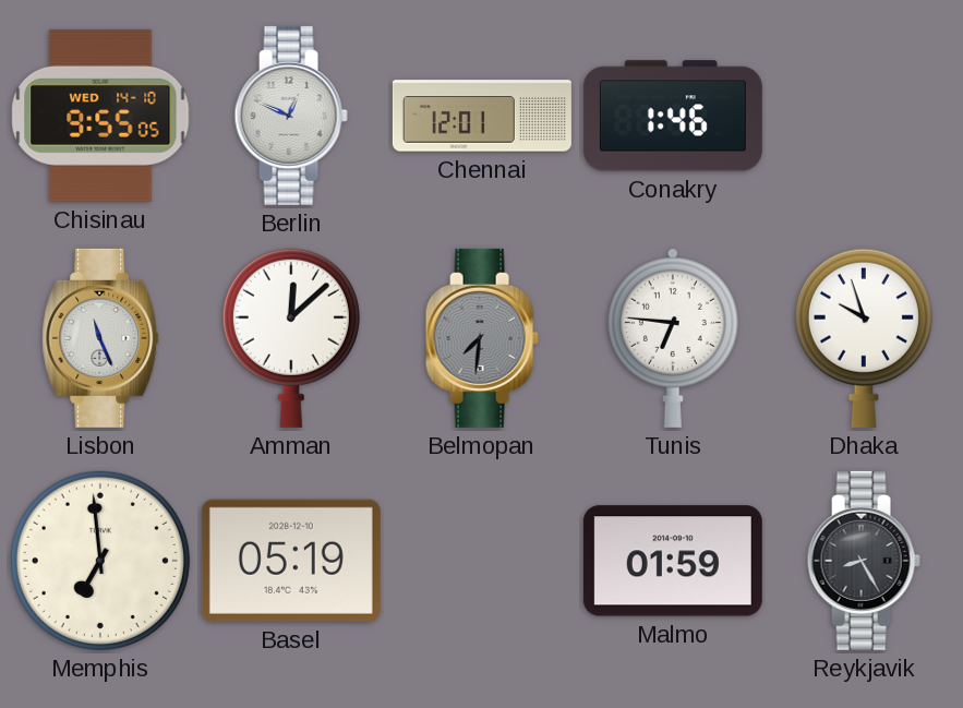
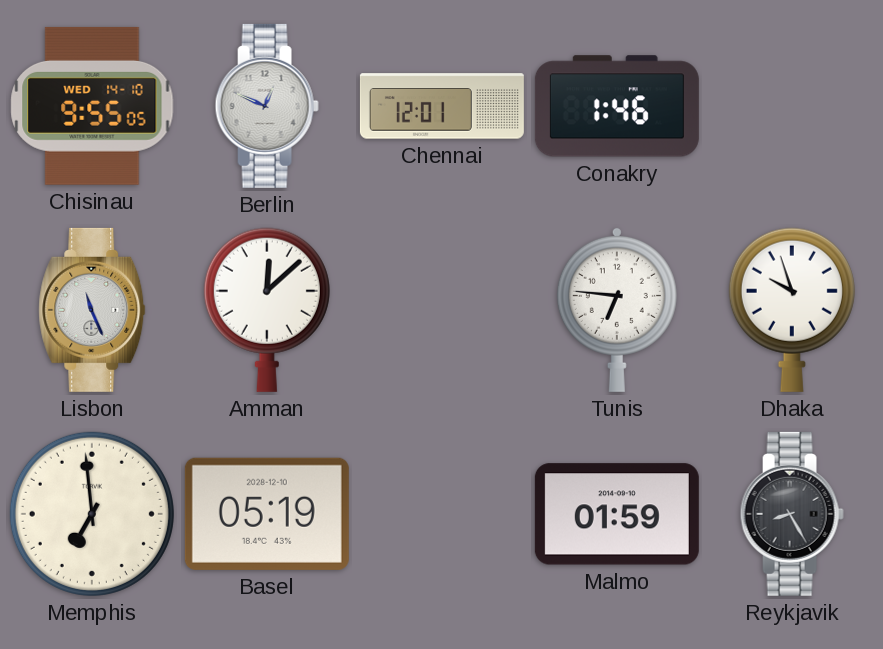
Belmopan: 7:31 -> none (482, 338)
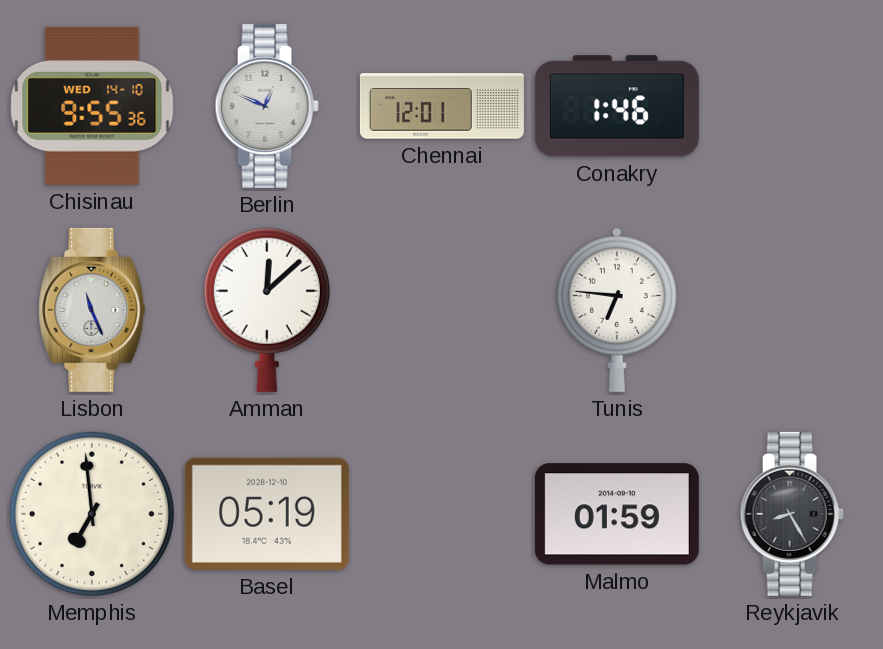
Chisinau: 9:55:05 -> 9:55:36 (92, 106)
Dhaka: 9:57 -> none (792, 310)
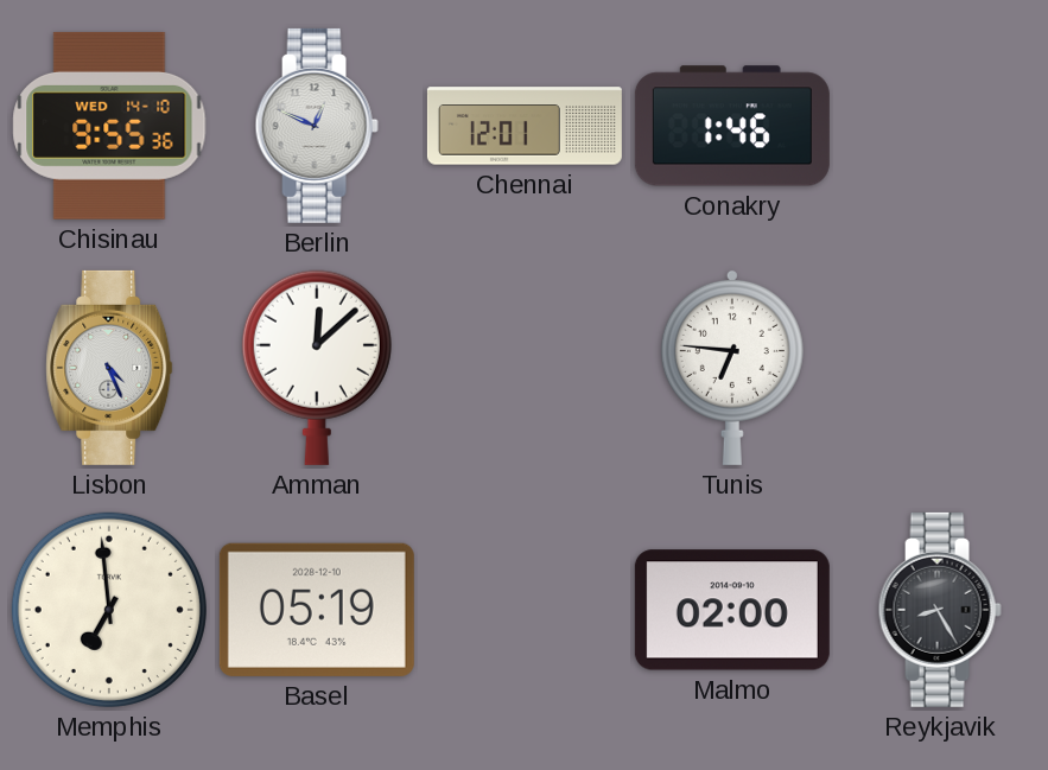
Lisbon: 11:26 -> 4:26 (109, 368)
Malmo: 01:59 -> 02:00 (732, 610)
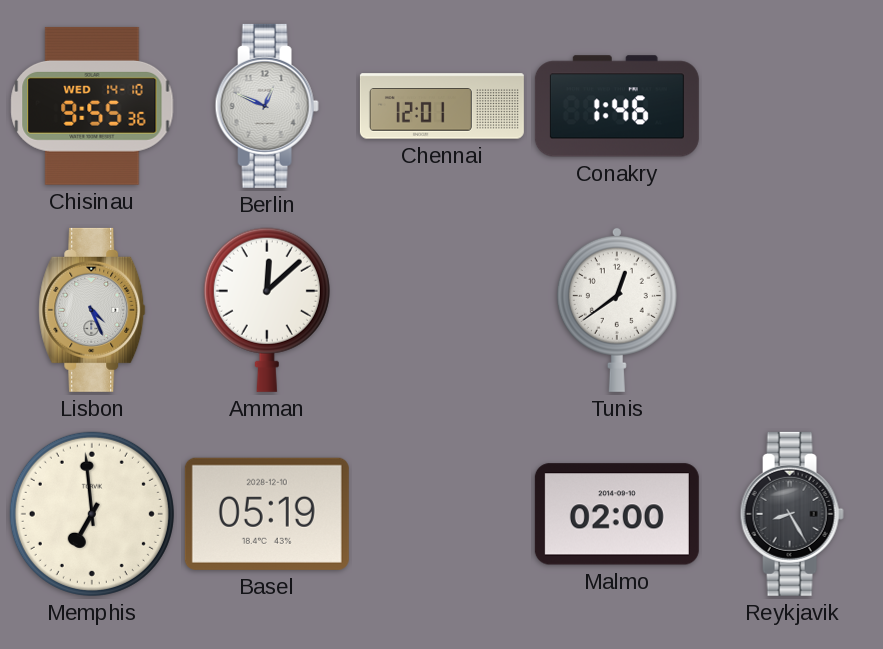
Tunis: 6:46 -> 12:39 (617, 309)
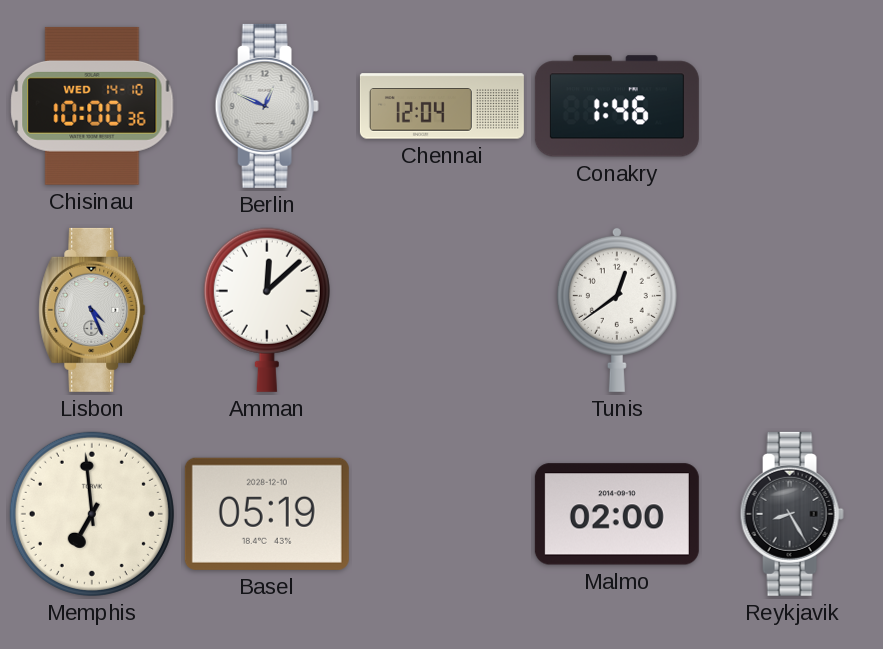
Chisinau: 9:55 -> 10:00 (92, 106)
Chennai: 12:01 -> 12:04 (442, 106)
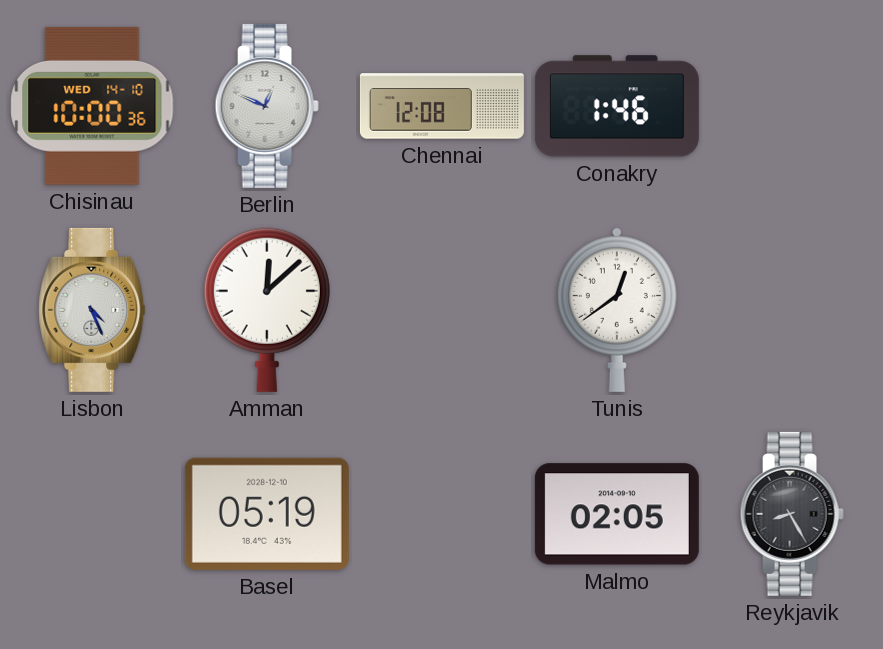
Chennai: 12:04 -> 12:08 (442, 106)
Memphis: 6:59 -> none (92, 514)
Malmo: 02:00 -> 02:05 (617, 514)
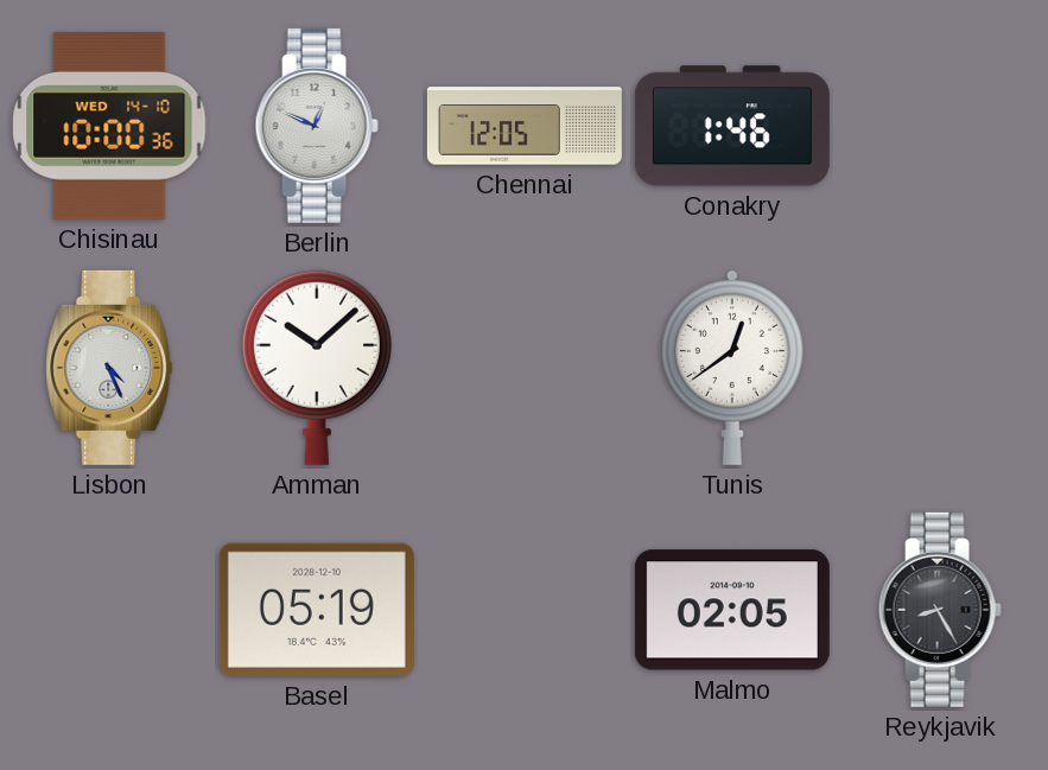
Chennai: 12:08 -> 12:05 (525, 126)
Amman: 12:08 -> 10:08 (317, 368)
